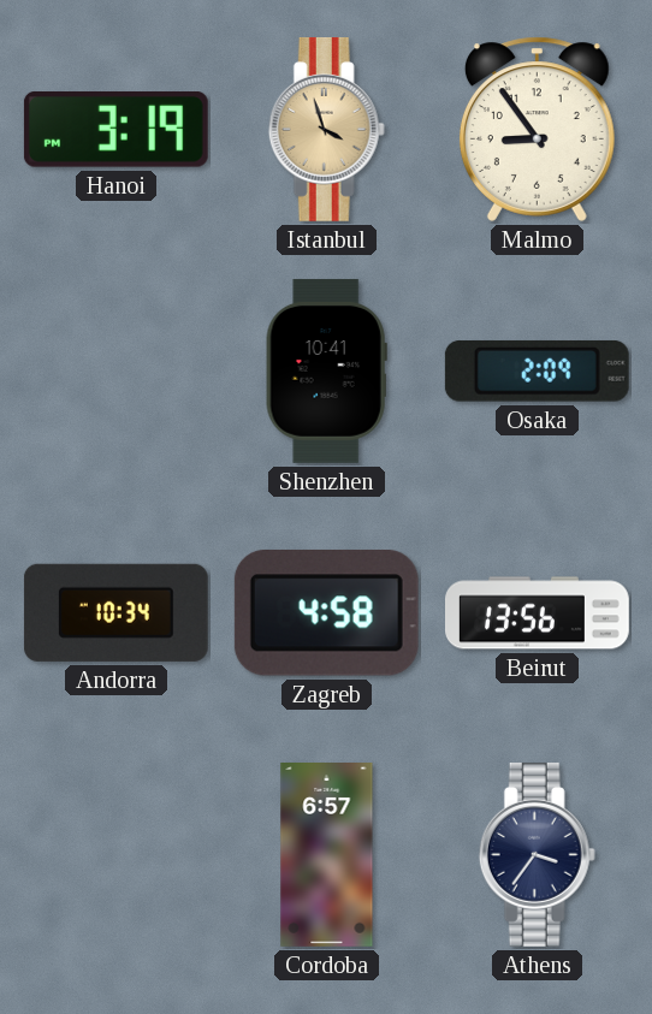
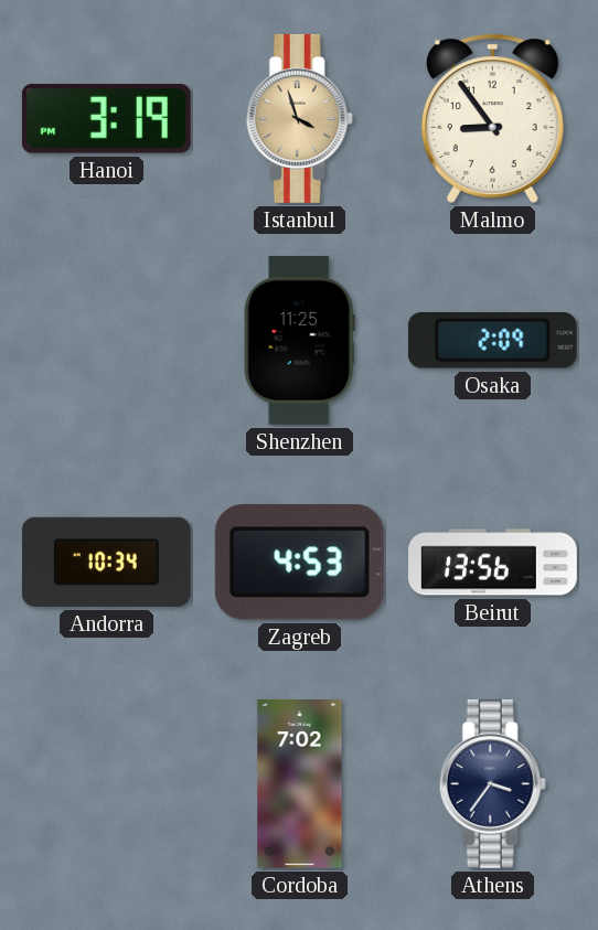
Shenzhen: 10:41 -> 11:25 (299, 340)
Zagreb: 4:58 -> 4:53 (299, 562)
Cordoba: 6:57 -> 7:02 (300, 784)
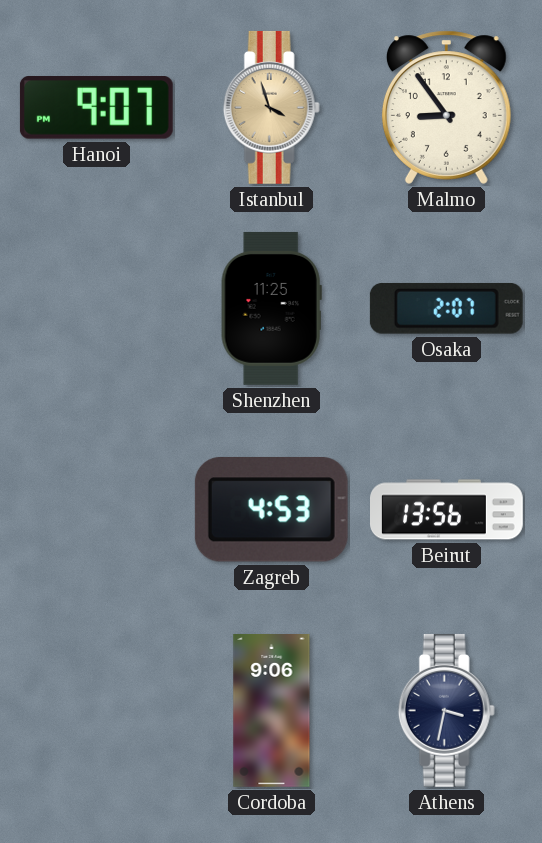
Hanoi: 3:19 -> 9:07 (96, 108)
Osaka: 2:09 -> 2:07 (446, 308)
Andorra: 10:34 -> none (106, 562)
Cordoba: 7:02 -> 9:06 (272, 711)
Athens: 3:36 -> 3:32 (446, 710)
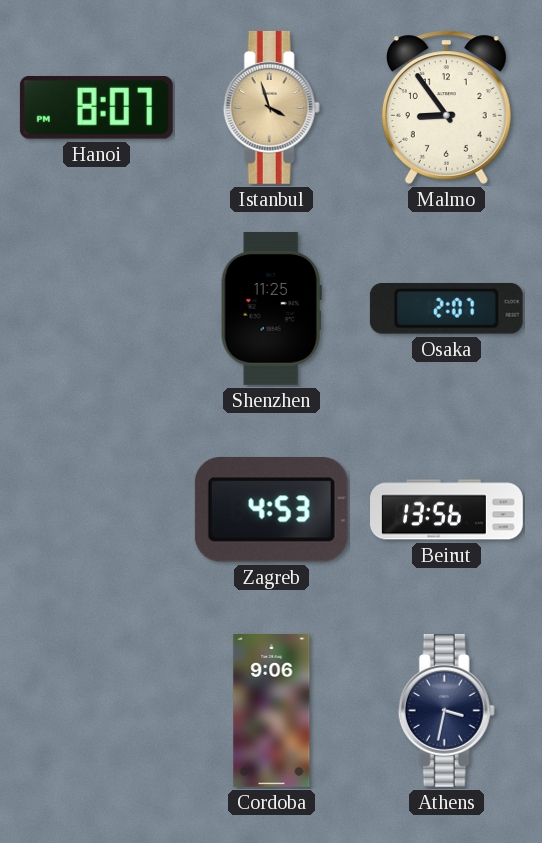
Hanoi: 9:07 -> 8:07 (96, 108)
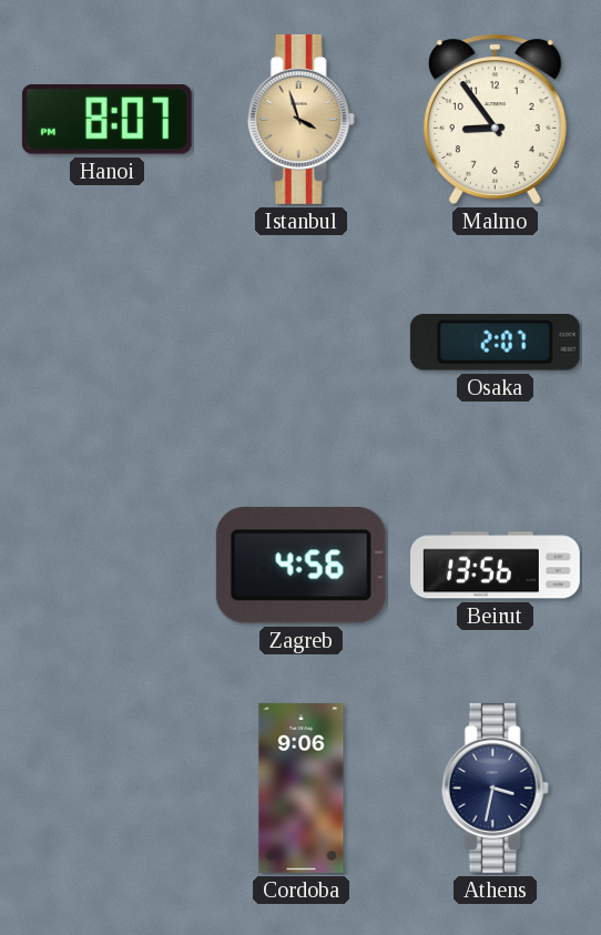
Shenzhen: 11:25 -> none (271, 308)
Zagreb: 4:53 -> 4:56 (300, 565)
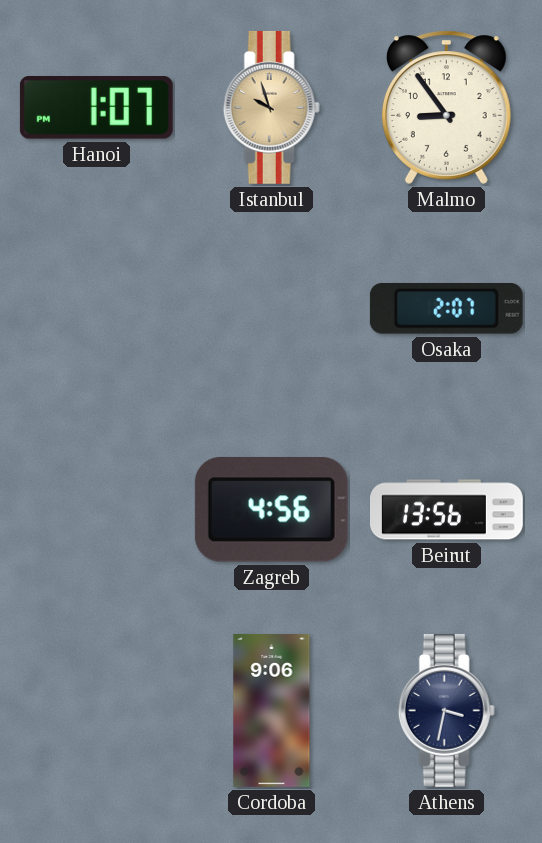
Hanoi: 8:07 -> 1:07 (96, 108)
Istanbul: 3:57 -> 9:57 (271, 107)
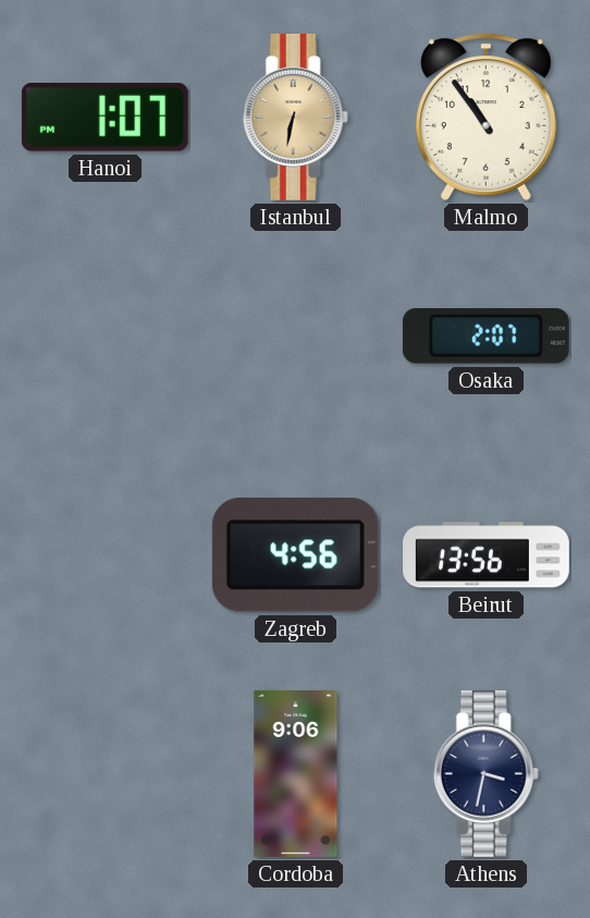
Istanbul: 9:57 -> 6:32 (295, 117)
Malmo: 8:54 -> 10:54 (485, 117)
